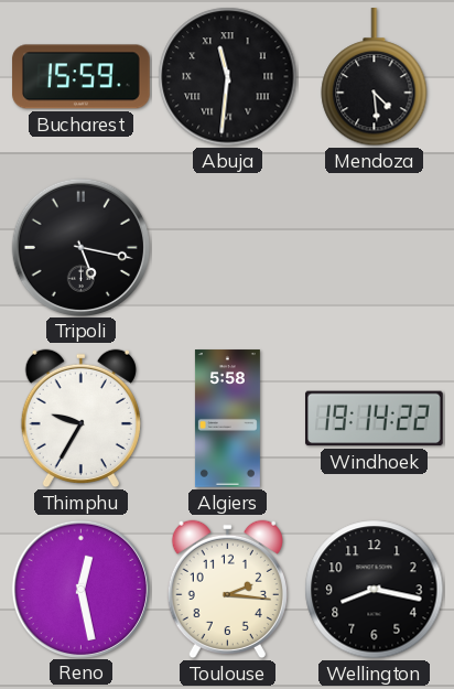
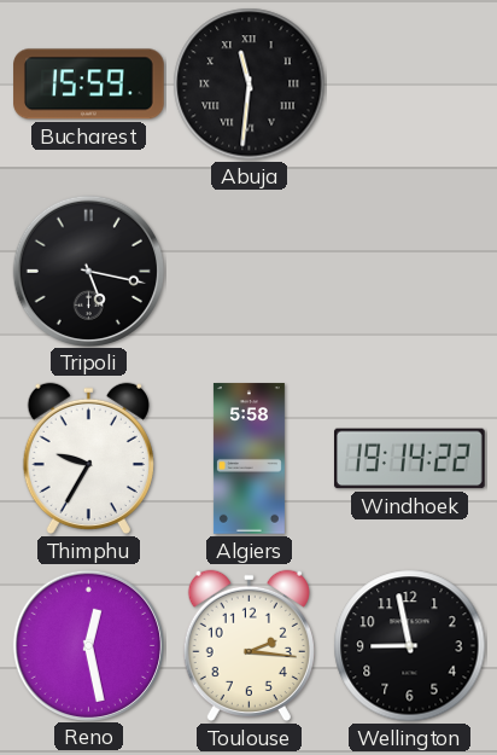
Mendoza: 4:29 -> none (375, 78)
Wellington: 8:17 -> 8:58 (410, 646)
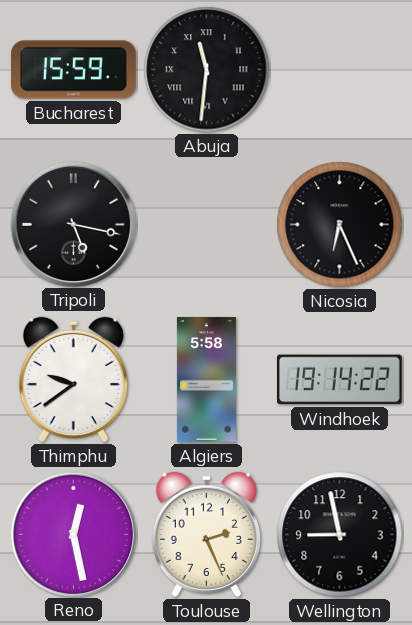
Nicosia: none -> 6:26 (340, 225)
Thimphu: 9:35 -> 9:39 (73, 380)
Toulouse: 2:16 -> 2:26 (206, 535)
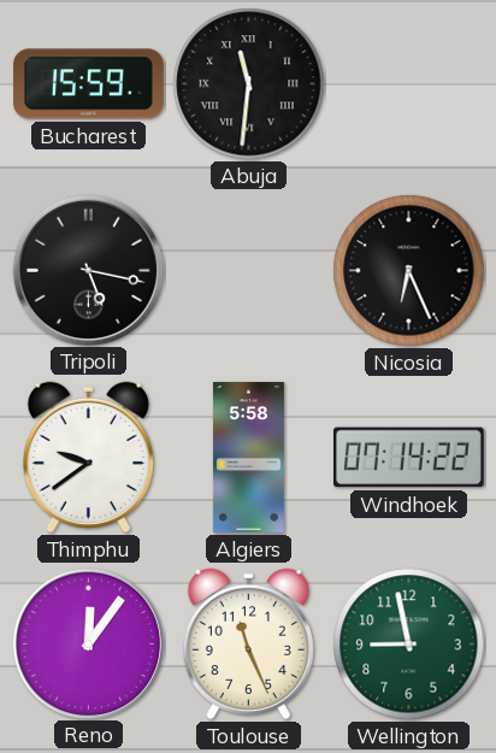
Windhoek: 19:14 -> 07:14 (409, 458)
Reno: 12:28 -> 12:06 (88, 643)
Toulouse: 2:26 -> 11:26 (248, 645)
Wellington dial: black -> green (409, 645)
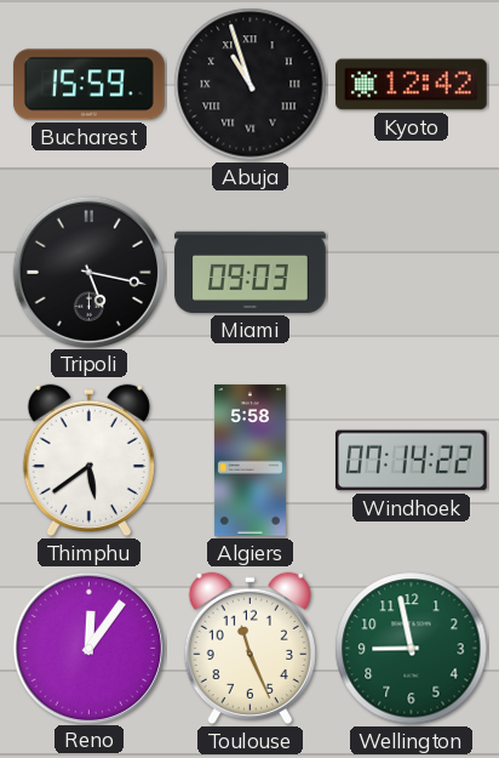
Abuja: 11:31 -> 10:57 (251, 85)
Kyoto: none -> 12:42 (412, 85)
Miami: none -> 09:03 (251, 272)
Nicosia: 6:26 -> none (409, 271)
Thimphu: 9:39 -> 5:39 (88, 461)
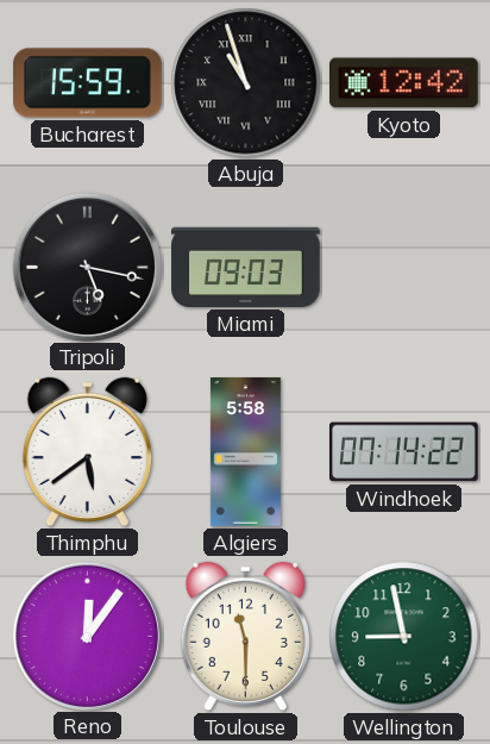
Toulouse: 11:26 -> 11:30 (245, 637)
